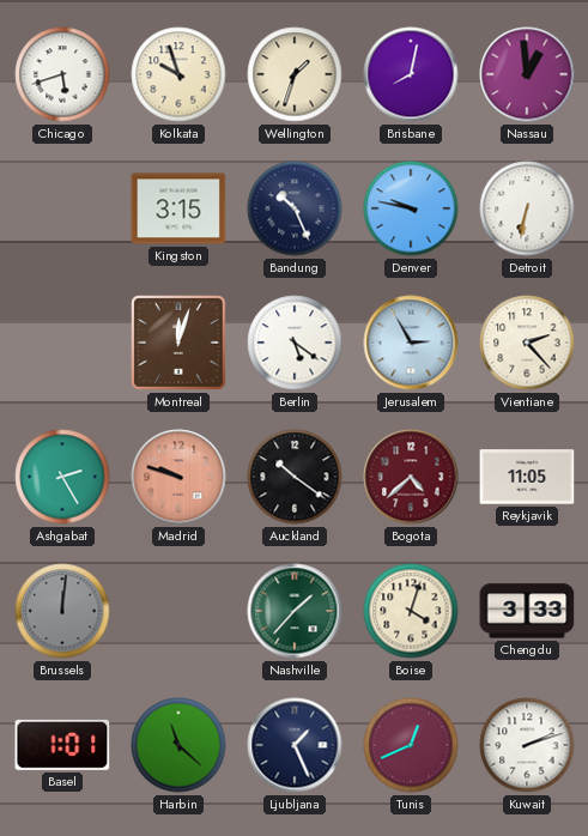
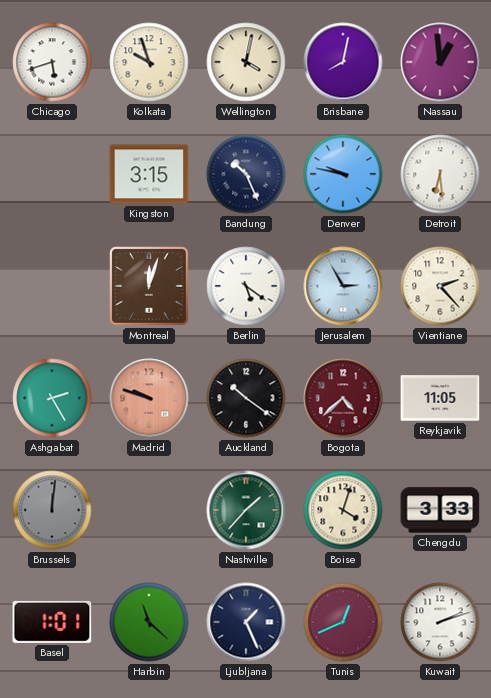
Wellington: 1:33 -> 4:02 (246, 62)
Detroit: 6:32 -> 6:29 (440, 174)
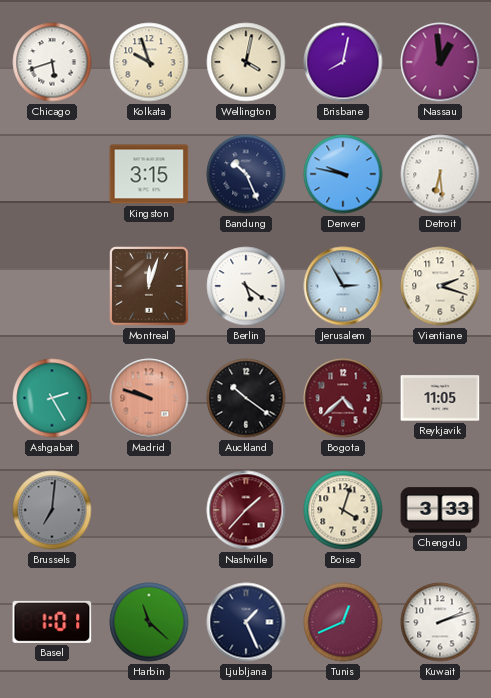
Vientiane: 2:23 -> 2:18 (440, 286)
Brussels: 12:01 -> 7:01 (52, 510)
Nashville dial: green -> burgundy (246, 510)
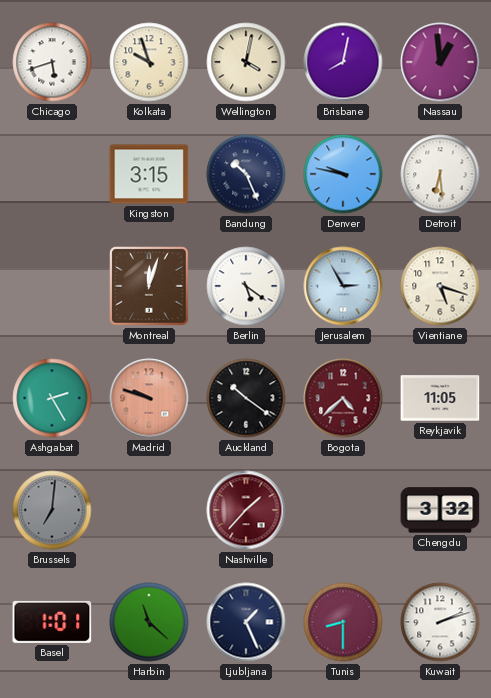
Vientiane: 2:18 -> 5:18 (440, 286)
Boise: 4:03 -> none (343, 510)
Chengdu: 3:33 -> 3:32 (440, 510)
Tunis: 12:41 -> 8:30 (343, 622)
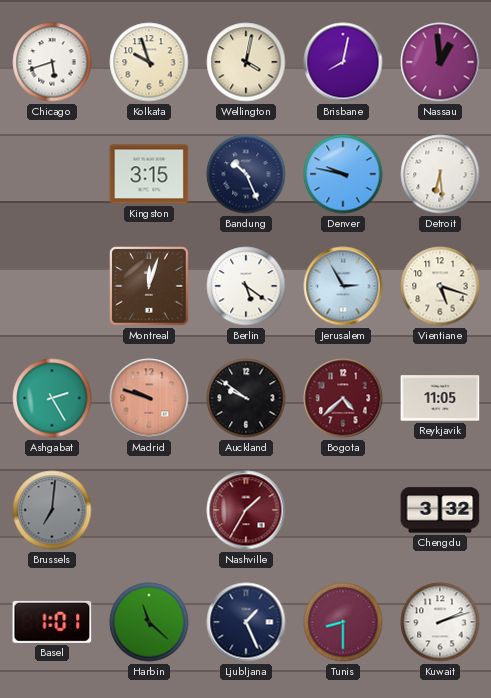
Auckland: 10:21 -> 9:51 (246, 398)
Nashville: 1:37 -> 1:35 (246, 510)
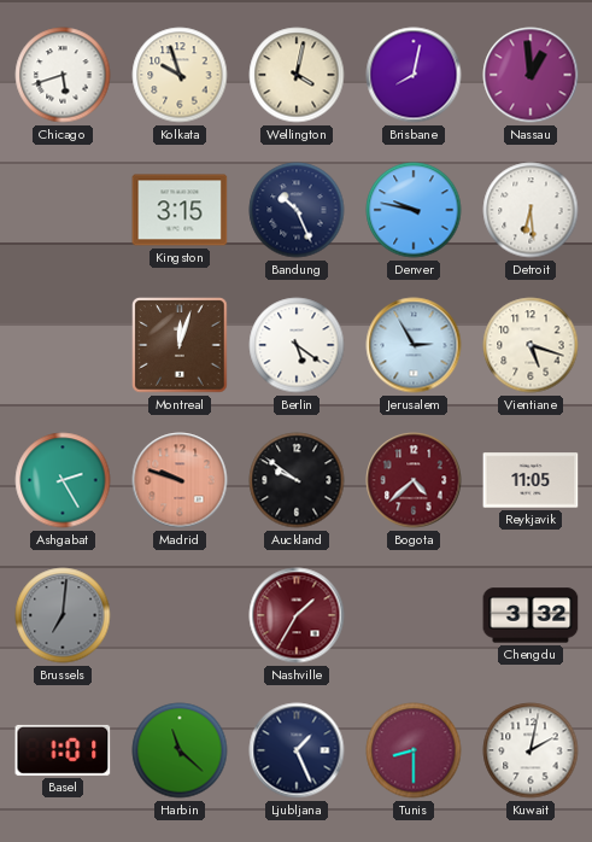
Kuwait: 2:12 -> 2:02 (531, 750)
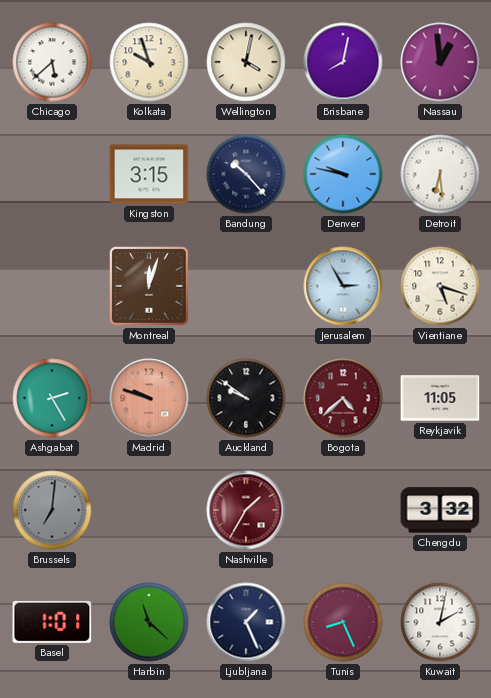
Chicago: 5:42 -> 5:38 (52, 62)
Bandung: 10:26 -> 10:23 (246, 174)
Berlin: 5:21 -> none (297, 345)
Tunis: 8:30 -> 8:26 (343, 622)
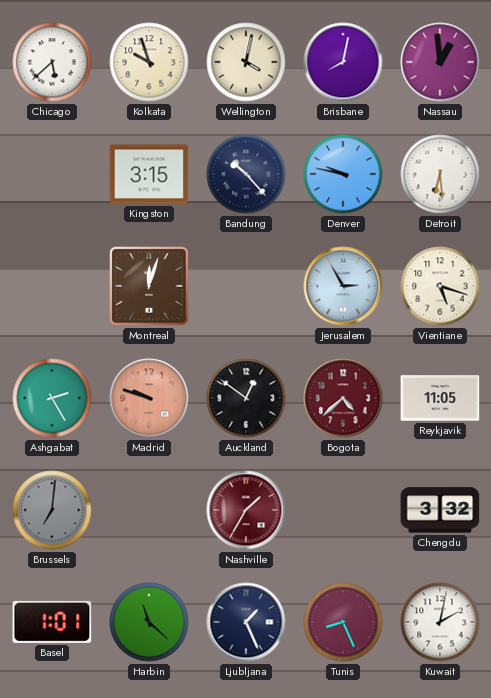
Auckland: 9:51 -> 12:51 (246, 398)
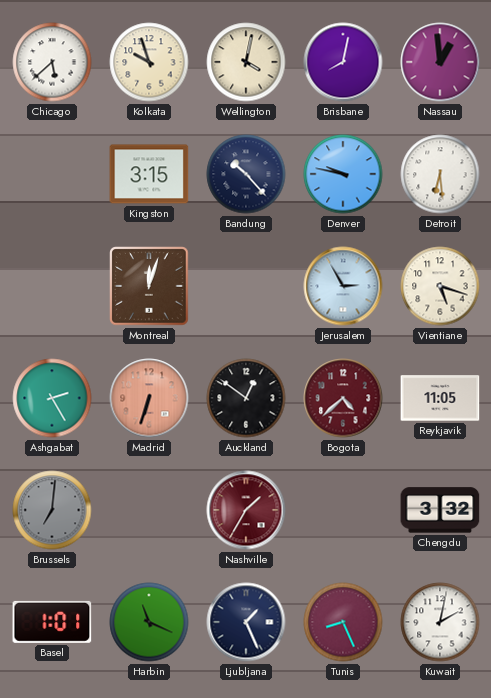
Madrid: 9:48 -> 6:33 (149, 398)
Harbin: 11:22 -> 11:19 (149, 622)
